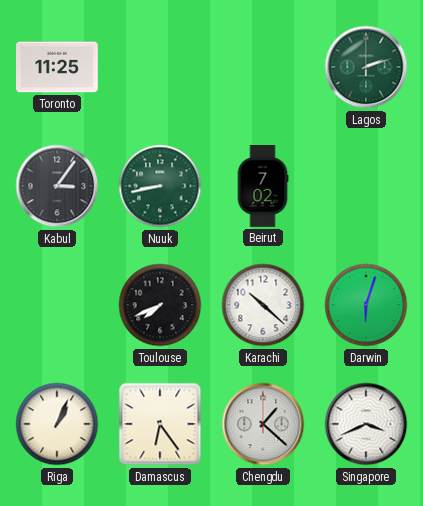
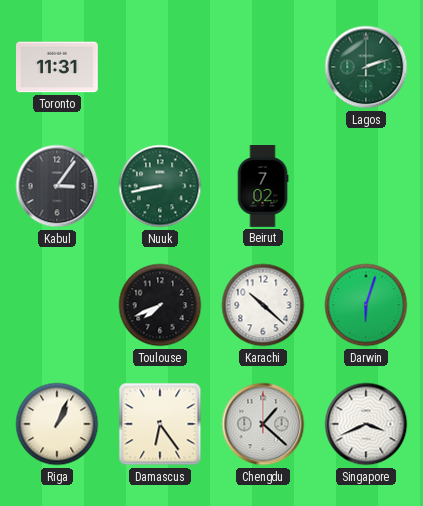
Toronto: 11:25 -> 11:31 (58, 67)
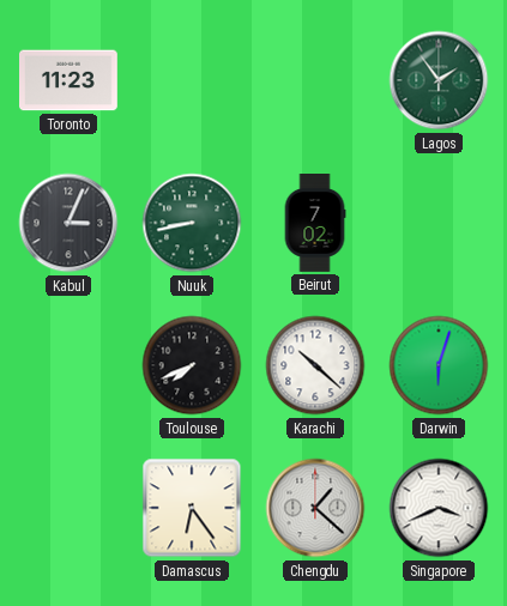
Toronto: 11:31 -> 11:23 (70, 80)
Lagos: 2:12 -> 1:54 (439, 80)
Kabul: 3:06 -> 3:04 (68, 223)
Riga: 1:04 -> none (57, 424)
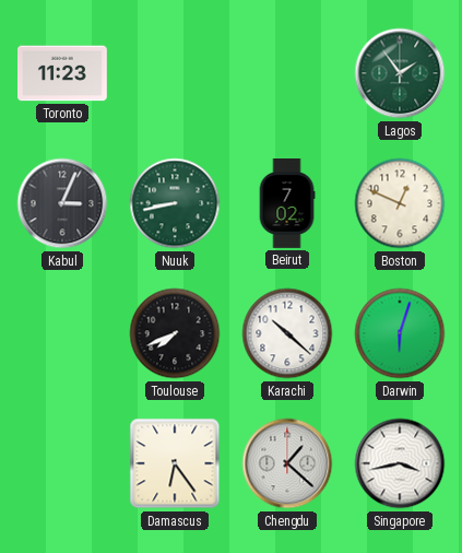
Boston: none -> 12:49 (400, 203)
Singapore: 3:41 -> 3:43 (400, 463)
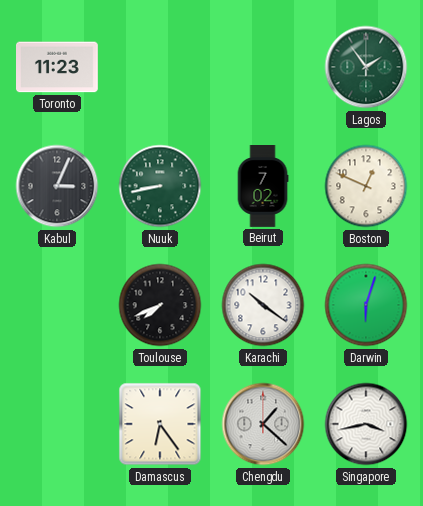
Karachi: 10:22 -> 10:21 (263, 305)
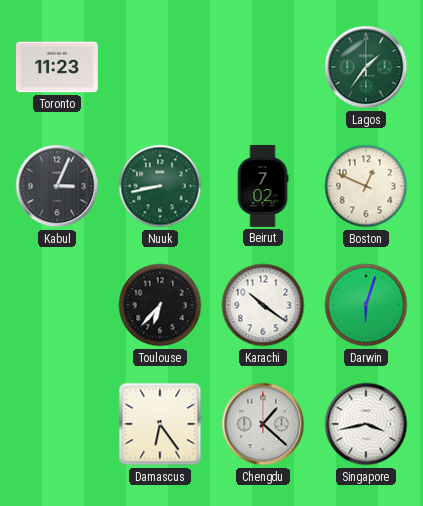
Lagos: 1:54 -> 1:36 (366, 67)
Toulouse: 7:41 -> 6:37 (160, 305)
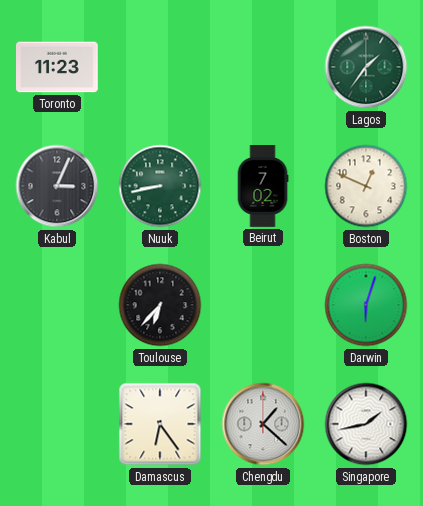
Karachi: 10:21 -> none (263, 305)
Singapore: 3:43 -> 1:43 (366, 424)
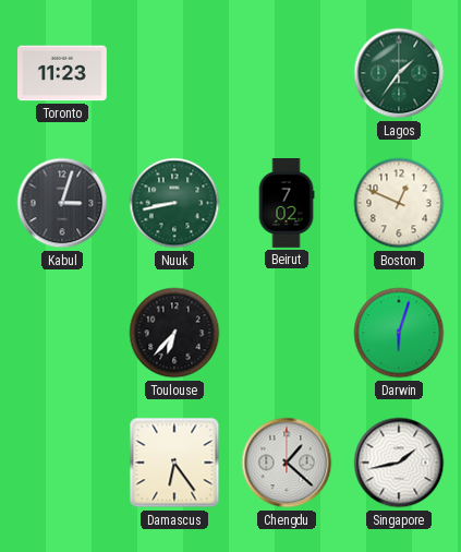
Kabul: 3:04 -> 3:03 (62, 203)
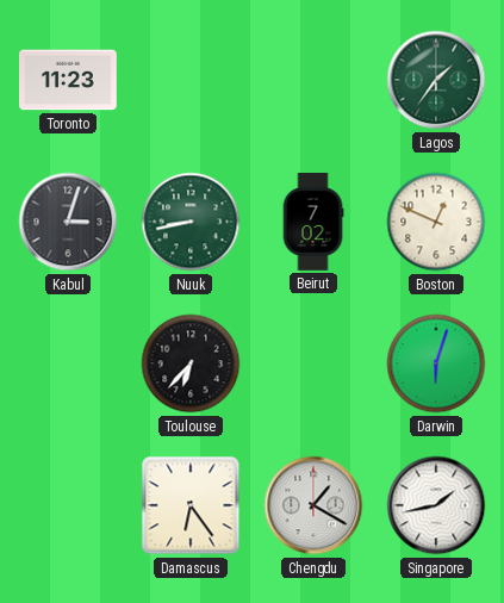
Chengdu: 1:22 -> 1:20 (313, 505)
